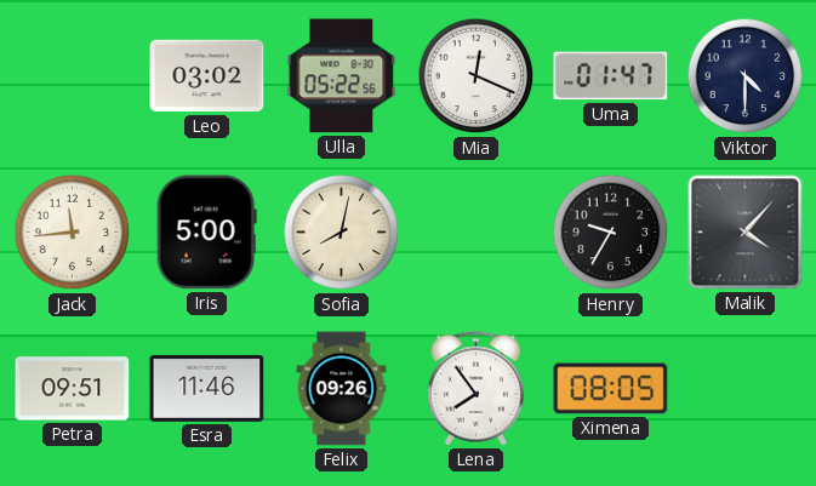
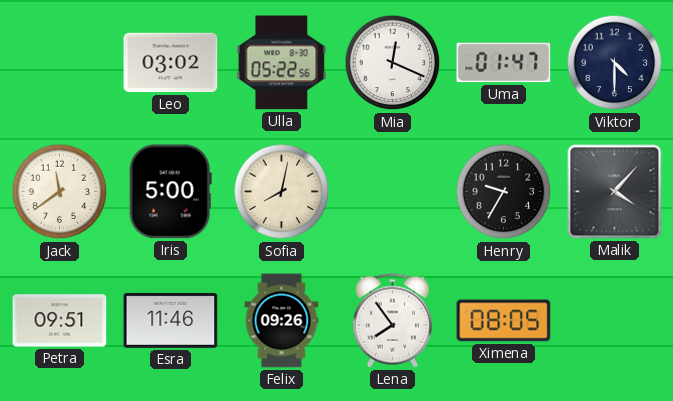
Jack: 11:44 -> 11:39 (60, 192)
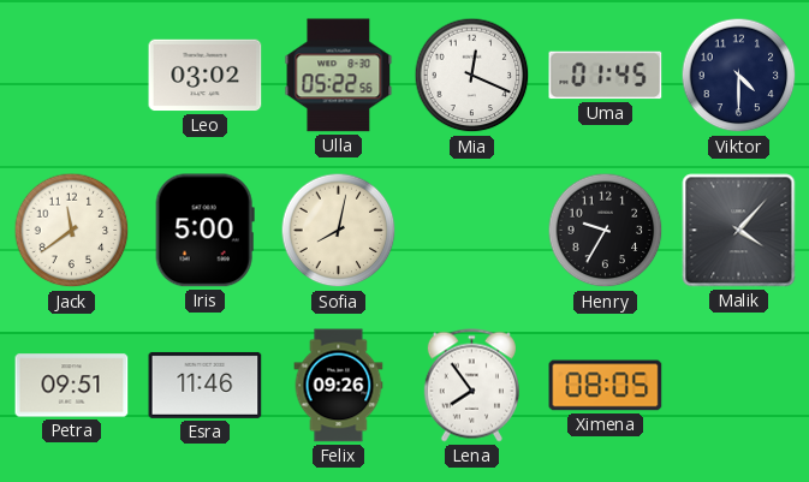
Uma: 01:47 -> 01:45 (606, 76)
